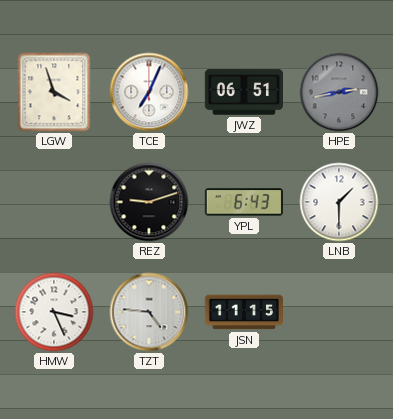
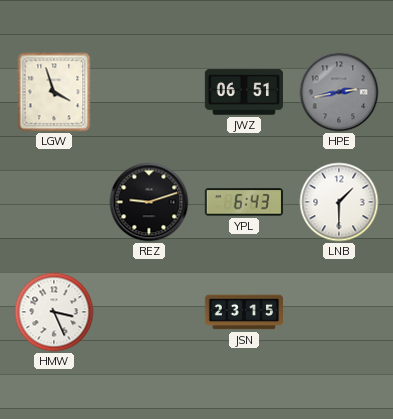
TCE: 7:04 -> none (149, 92)
TZT: 4:46 -> none (149, 312)
JSN: 11:15 -> 23:15 (244, 312)
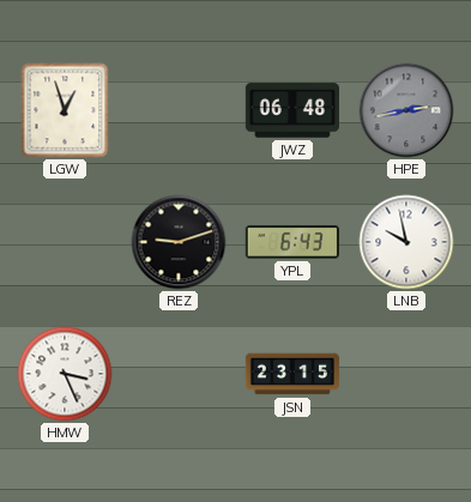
LGW: 3:57 -> 12:57 (65, 110)
JWZ: 06:51 -> 06:48 (291, 110)
LNB: 1:30 -> 9:58 (406, 242)
